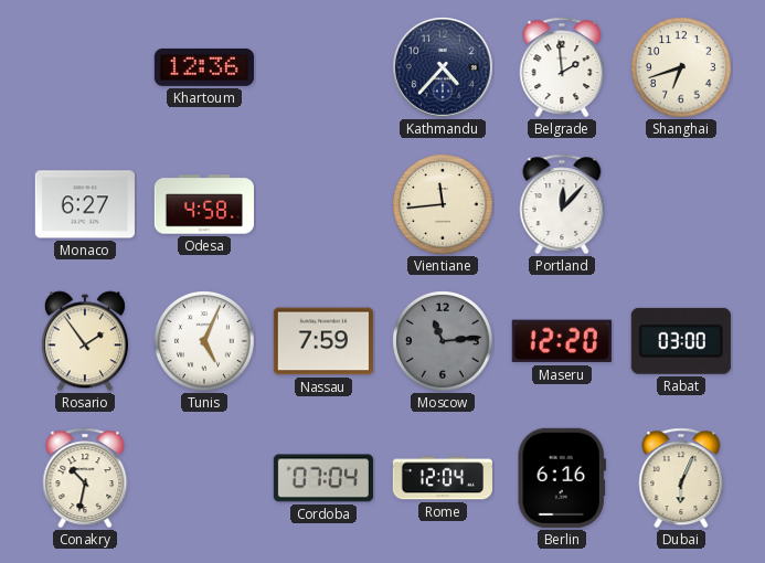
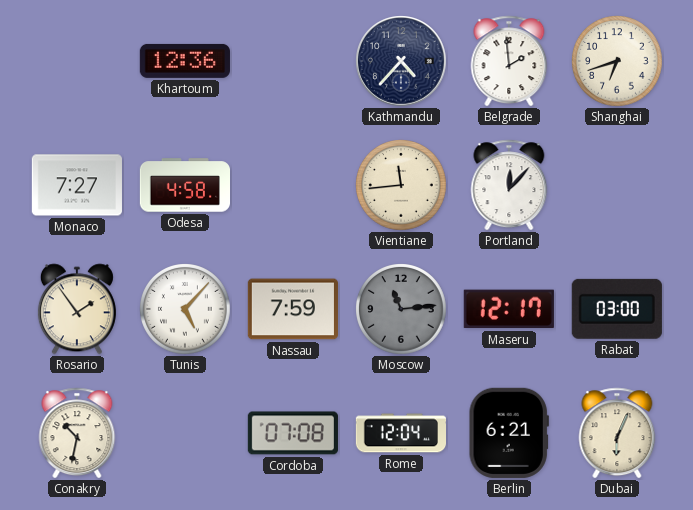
Monaco: 6:27 -> 7:27 (77, 185)
Tunis: 5:04 -> 5:07 (185, 309)
Maseru: 12:20 -> 12:17 (509, 309)
Cordoba: 07:04 -> 07:08 (293, 433)
Berlin: 6:16 -> 6:21 (509, 433)
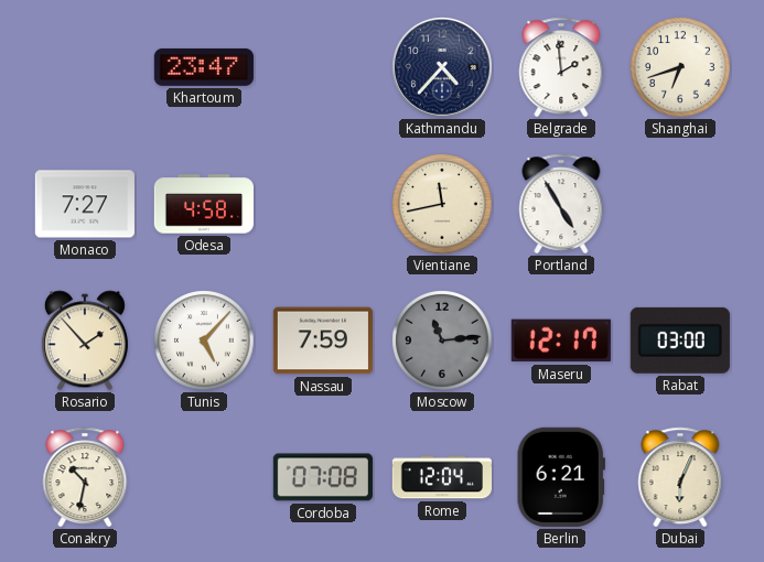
Khartoum: 12:36 -> 23:47 (204, 67)
Vientiane: 11:44 -> 11:43 (442, 204)
Portland: 12:07 -> 4:55 (561, 204)
Rosario: 1:54 -> 1:53 (85, 341)
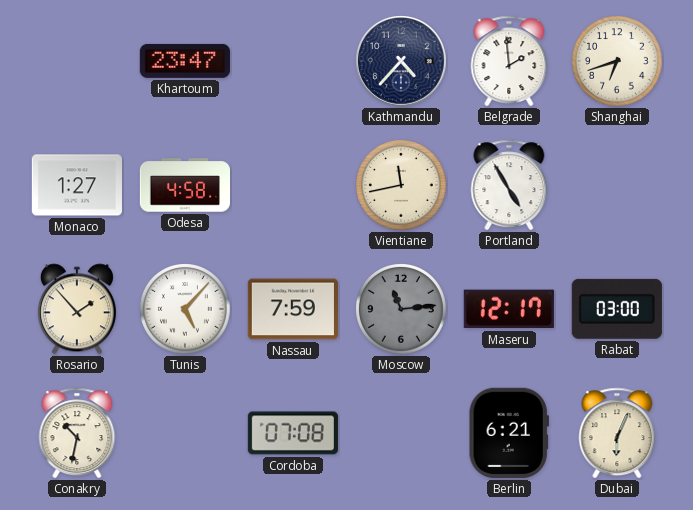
Monaco: 7:27 -> 1:27 (77, 185)
Rome: 12:04 -> none (441, 477)
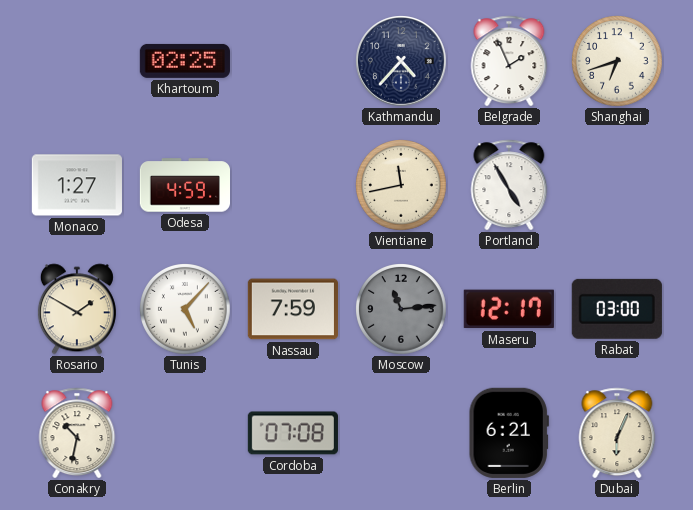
Khartoum: 23:47 -> 02:25 (185, 61)
Belgrade: 1:59 -> 1:56 (509, 61)
Odesa: 4:58 -> 4:59 (184, 185)
Rosario: 1:53 -> 1:50 (77, 309)
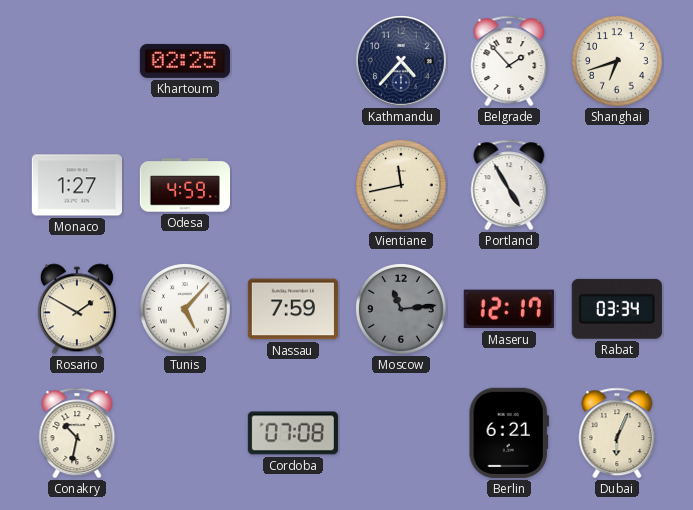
Belgrade: 1:56 -> 1:53 (509, 61)
Rabat: 03:00 -> 03:34 (617, 309)
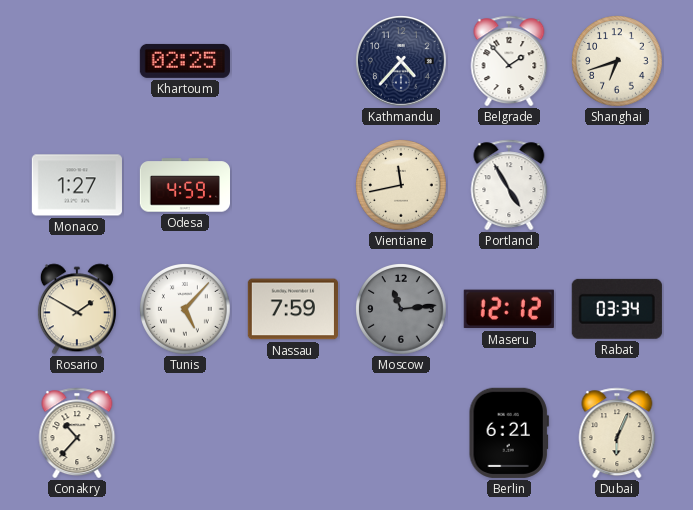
Maseru: 12:17 -> 12:12 (509, 309)
Conakry: 10:32 -> 10:37 (77, 433)
Cordoba: 07:08 -> none (293, 433)
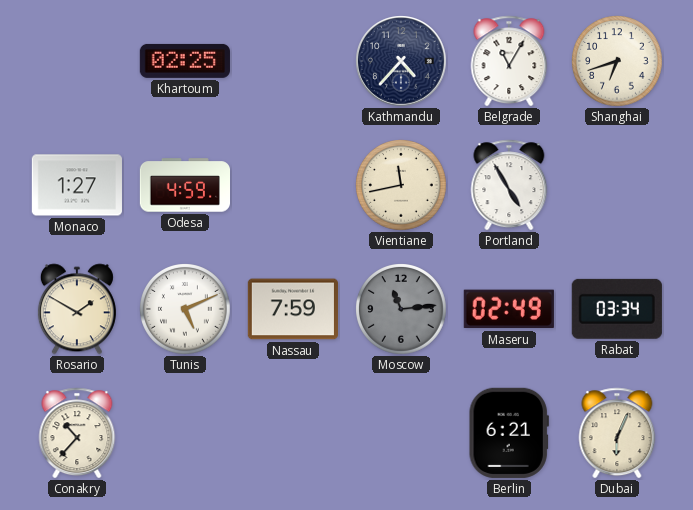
Belgrade: 1:53 -> 11:05 (509, 61)
Tunis: 5:07 -> 5:11 (185, 309)
Maseru: 12:12 -> 02:49 (509, 309)
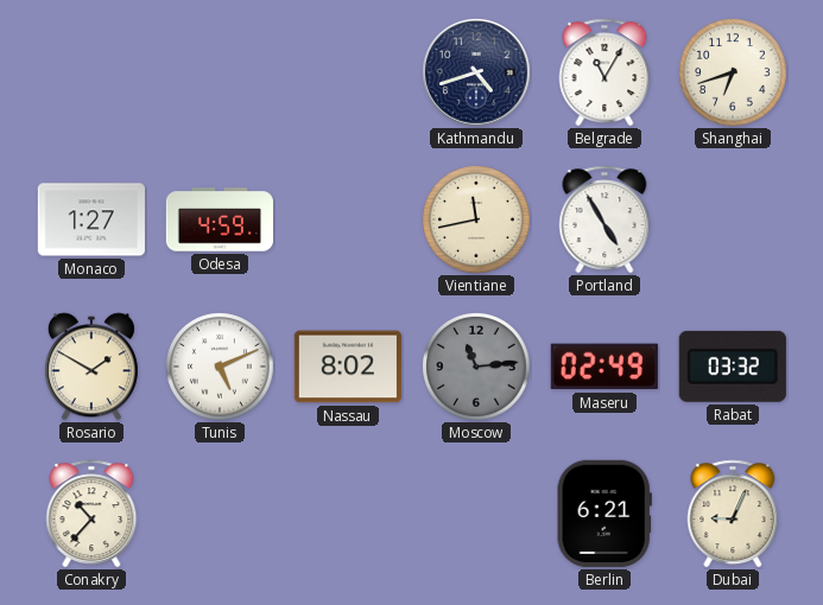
Khartoum: 02:25 -> none (185, 61)
Kathmandu: 4:37 -> 4:42 (477, 74)
Nassau: 7:59 -> 8:02 (348, 367)
Rabat: 03:34 -> 03:32 (733, 367)
Dubai: 6:04 -> 9:04 (733, 514)
